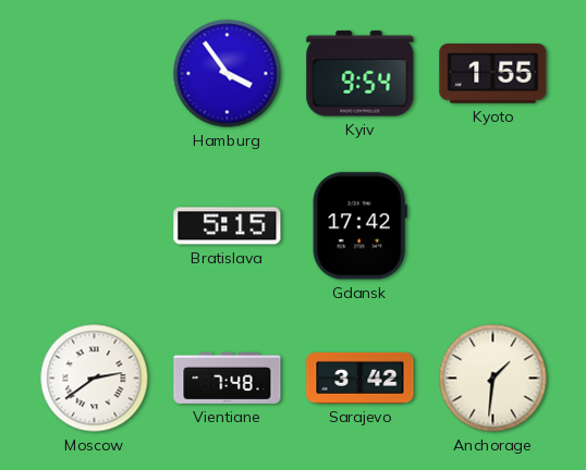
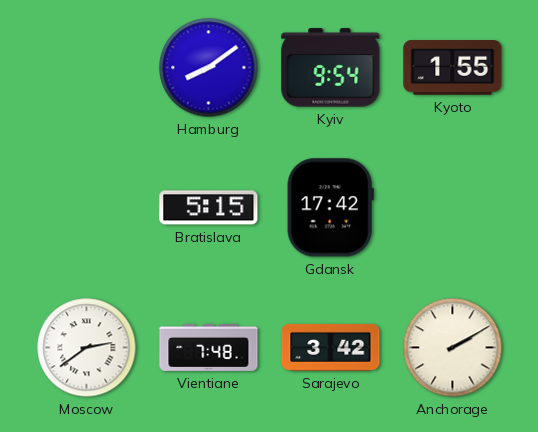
Hamburg: 3:54 -> 8:09 (209, 68)
Anchorage: 1:31 -> 2:10 (453, 348)
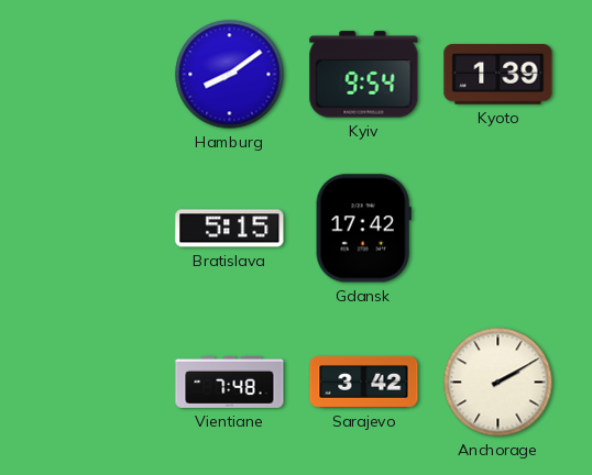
Kyoto: 1:55 -> 1:39 (498, 75)
Moscow: 2:39 -> none (87, 348)
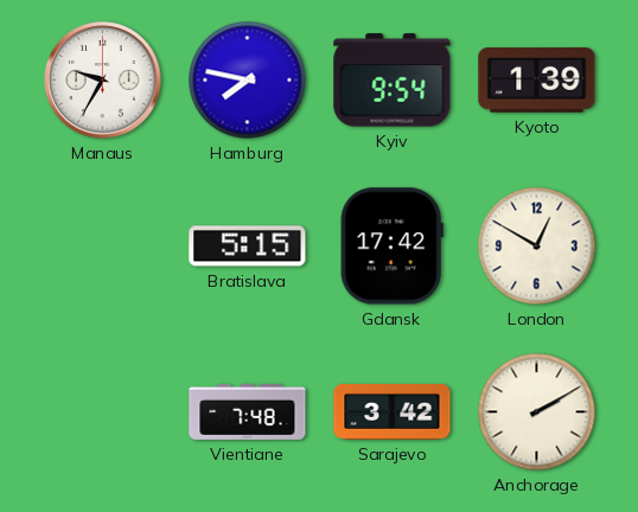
Manaus: none -> 9:35 (103, 81)
Hamburg: 8:09 -> 7:47 (248, 81)
London: none -> 12:50 (537, 247)
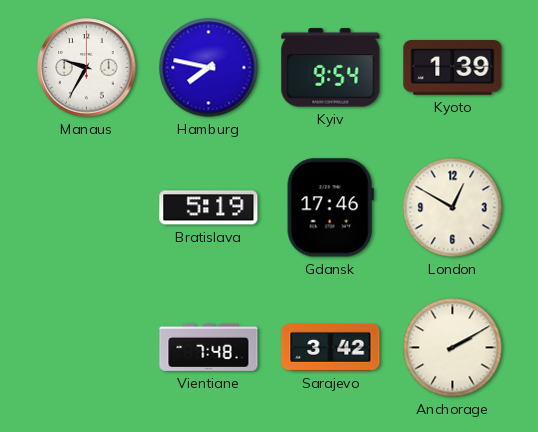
Bratislava: 5:15 -> 5:19 (209, 208)
Gdansk: 17:42 -> 17:46 (330, 208)
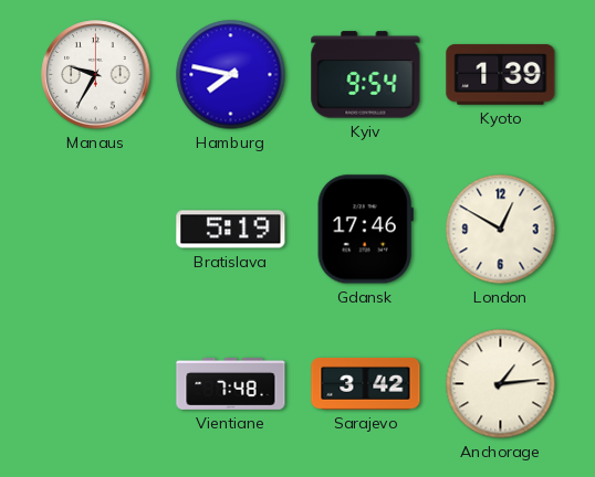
Anchorage: 2:10 -> 1:14 (501, 384)
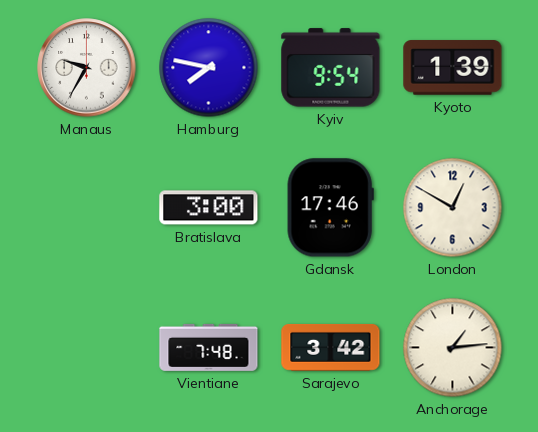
Bratislava: 5:19 -> 3:00 (209, 208)
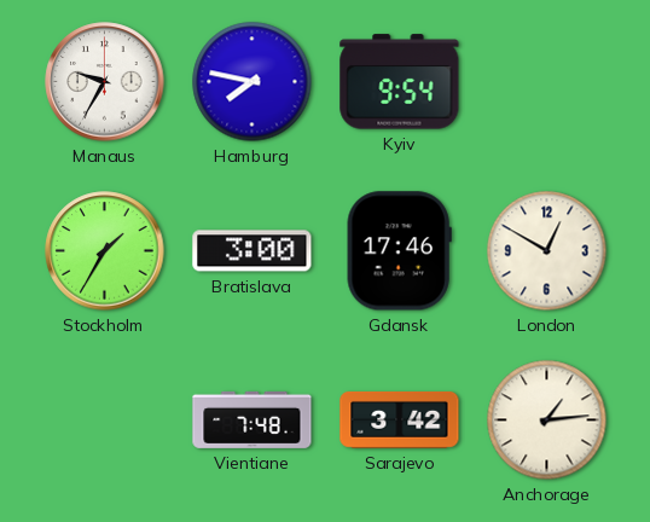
Kyoto: 1:39 -> none (453, 68)
Stockholm: none -> 1:35 (105, 251)
